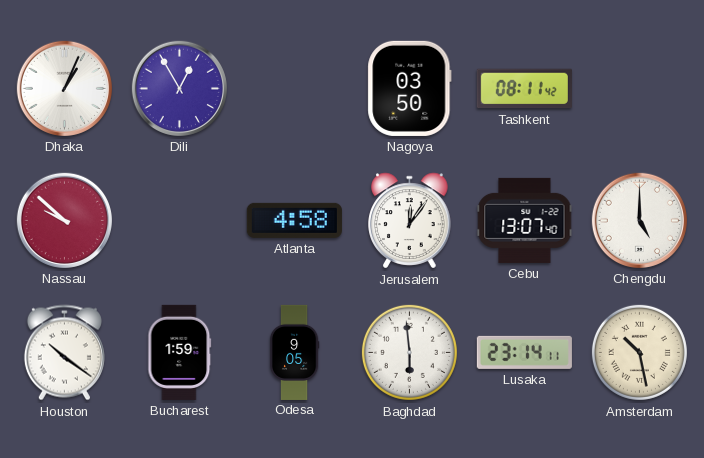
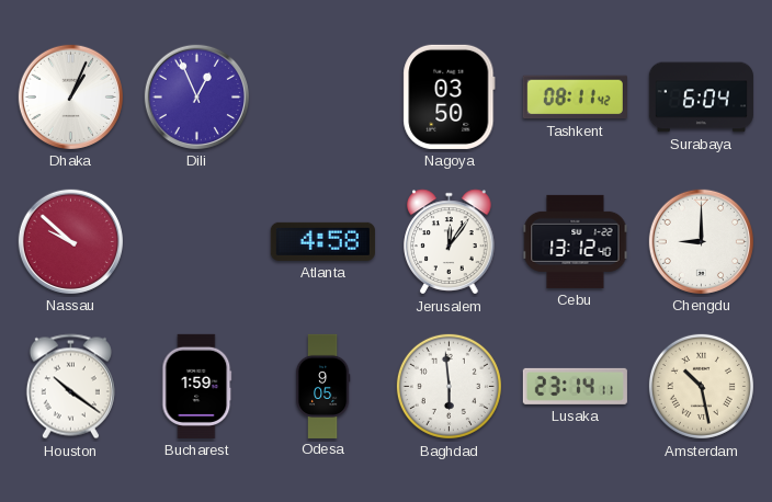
Dili: 12:55 -> 12:56 (196, 96)
Surabaya: none -> 6:04 (701, 98)
Cebu: 13:07 -> 13:12 (576, 241)
Chengdu: 5:00 -> 9:00 (701, 241)
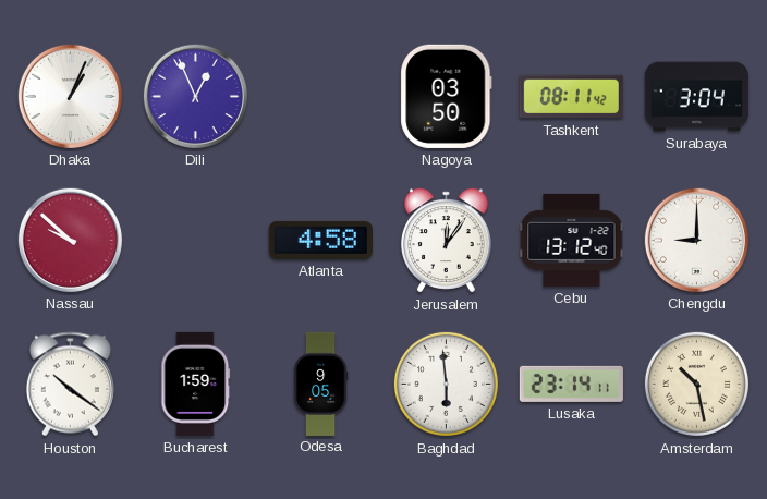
Surabaya: 6:04 -> 3:04 (696, 97)
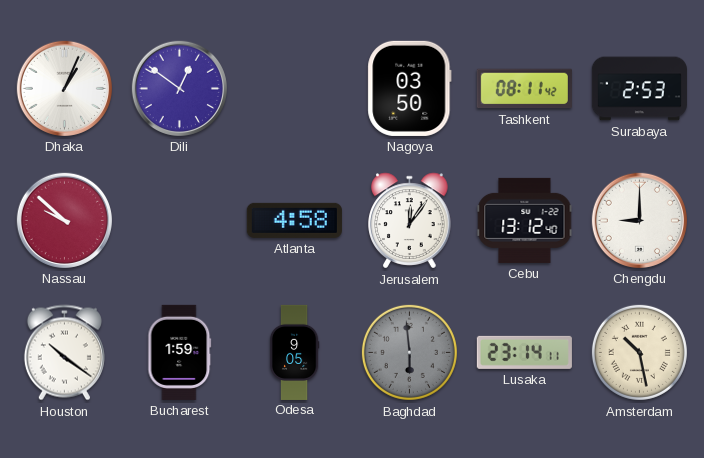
Dili: 12:56 -> 12:51 (179, 88)
Surabaya: 3:04 -> 2:53 (639, 89)
Baghdad dial: white -> grey (409, 352)
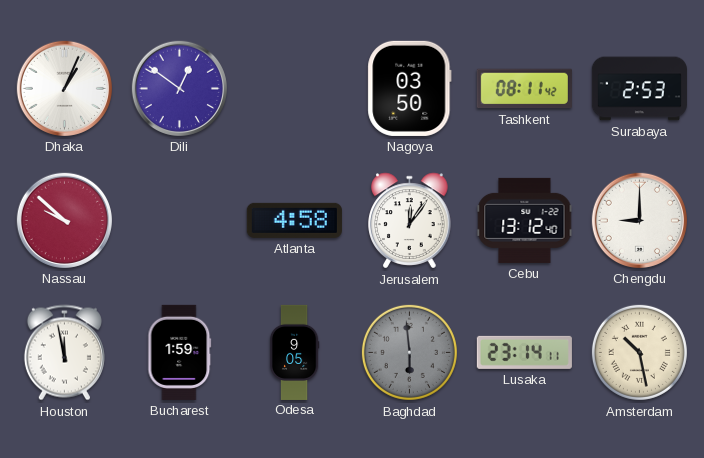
Houston: 10:21 -> 11:58 (64, 353)
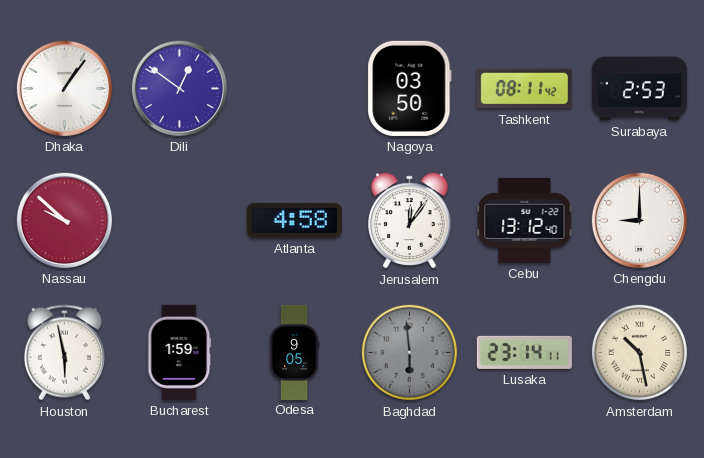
Dhaka: 1:04 -> 1:06 (64, 88)
Houston: 11:58 -> 5:58 (64, 353)
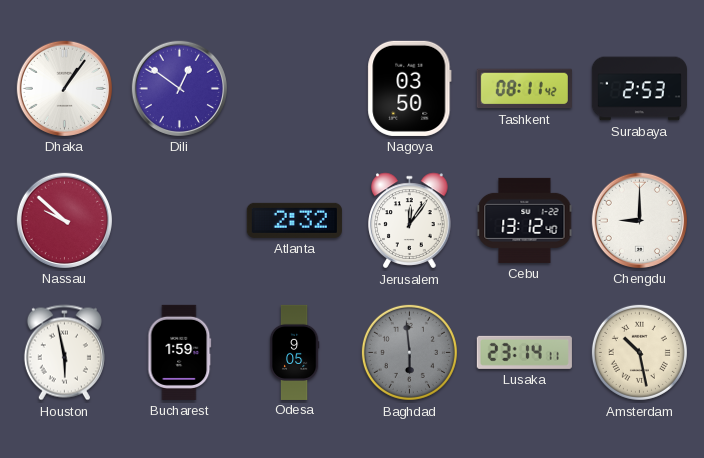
Atlanta: 4:58 -> 2:32 (294, 220)
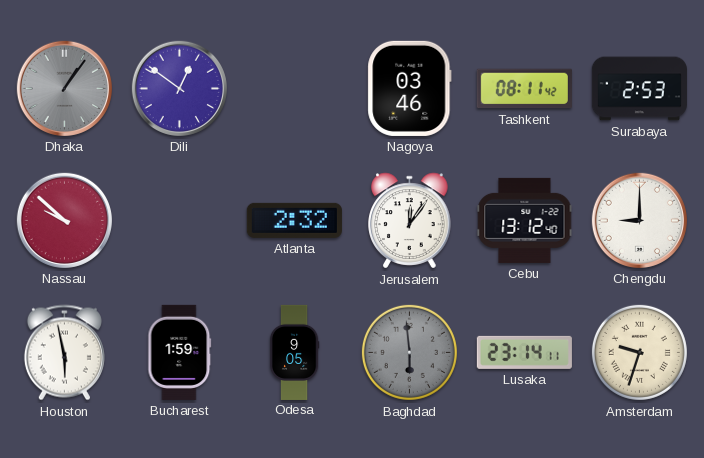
Dhaka dial: white -> grey (64, 88)
Nagoya: 03:50 -> 03:46 (410, 88)
Amsterdam: 10:28 -> 9:33 (639, 352)
